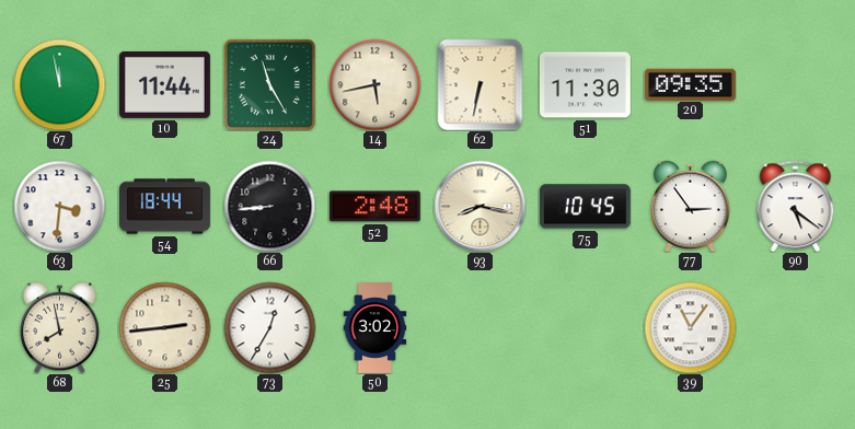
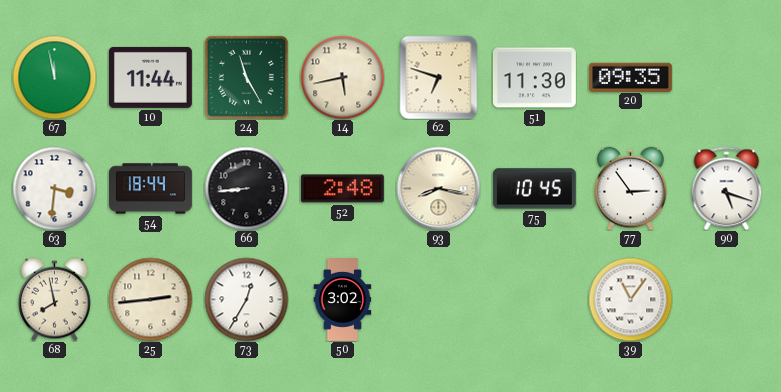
62: 6:32 -> 6:48 (439, 77)
90: 5:21 -> 5:18 (727, 188)
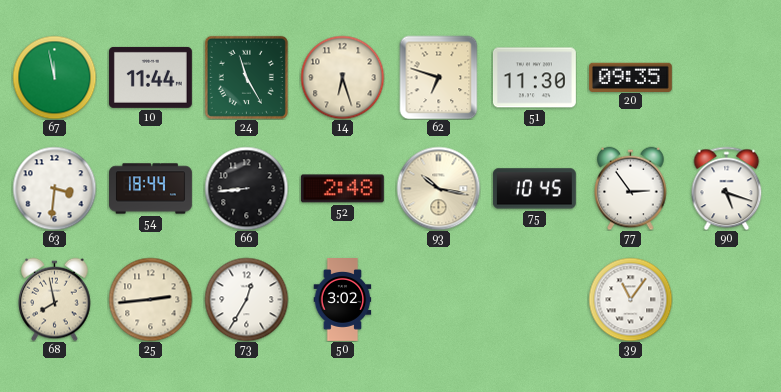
14: 5:43 -> 6:27 (342, 77)
93: 8:17 -> 10:17 (438, 188)
